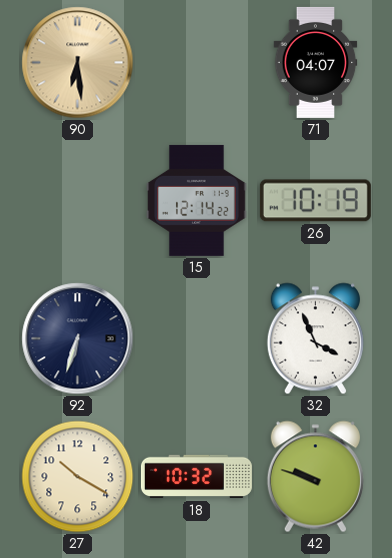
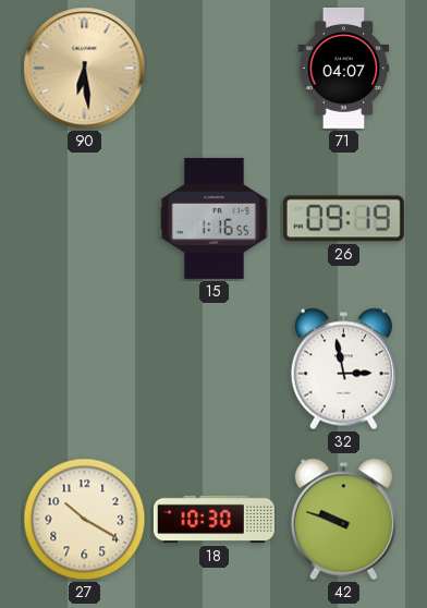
15: 12:14 -> 1:16 (215, 218)
26: 10:19 -> 09:19 (343, 219)
92: 6:33 -> none (78, 339)
32: 3:56 -> 2:58 (343, 369)
18: 10:32 -> 10:30 (213, 520)
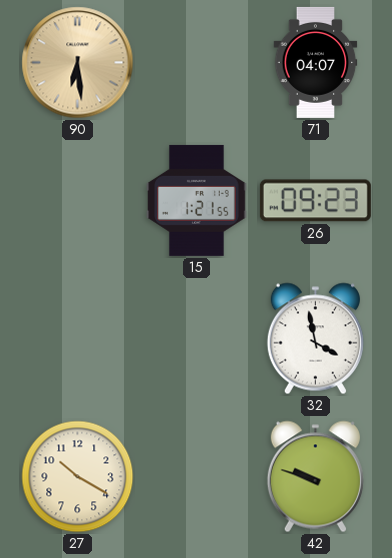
15: 1:16 -> 1:21 (197, 200)
26: 09:19 -> 09:23 (315, 201)
32: 2:58 -> 3:58 (315, 339)
18: 10:30 -> none (213, 520)
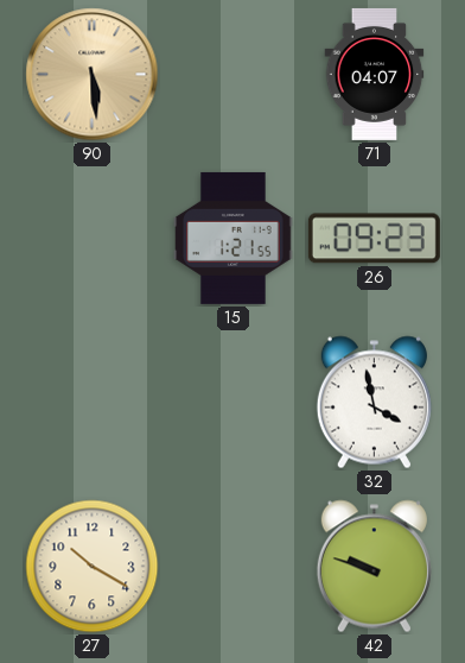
90: 6:29 -> 5:29 (93, 75)
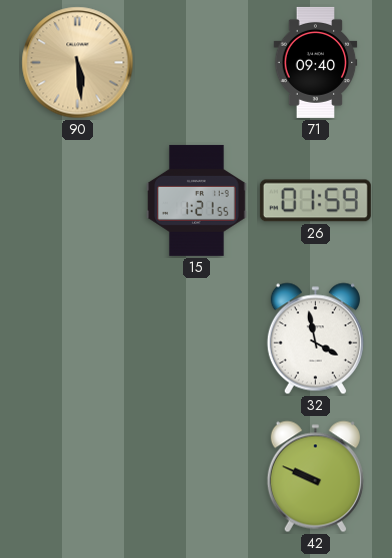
71: 04:07 -> 09:40 (316, 62)
26: 09:23 -> 01:59 (315, 201)
27: 10:20 -> none (93, 567)
42: 9:48 -> 9:49 (315, 477)
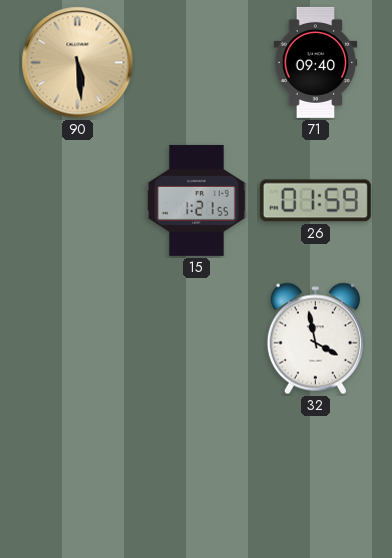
42: 9:49 -> none (315, 477)
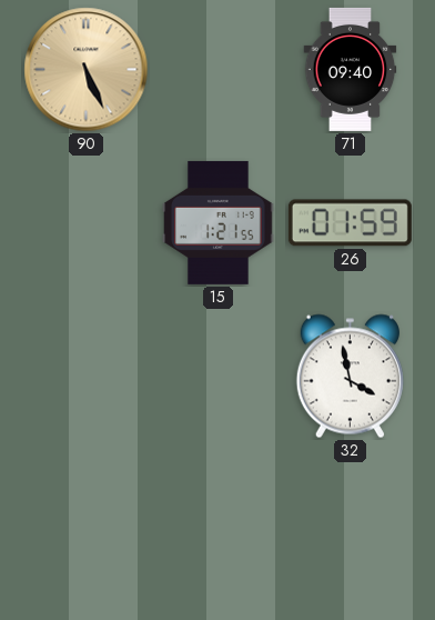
90: 5:29 -> 5:26 (87, 70)
